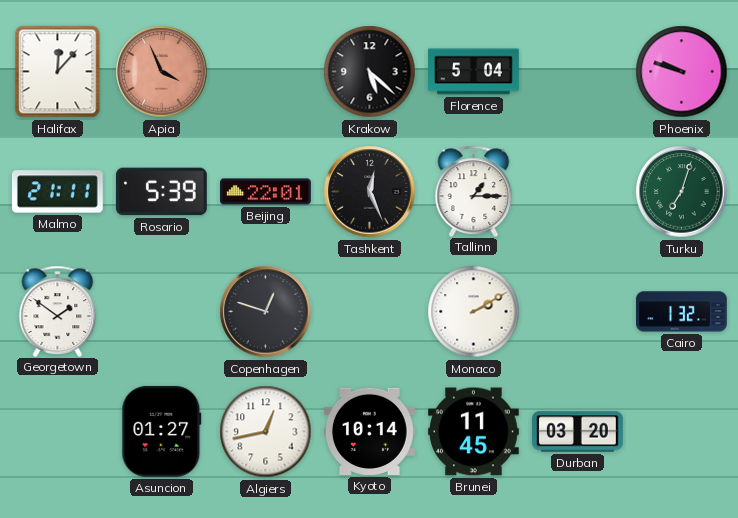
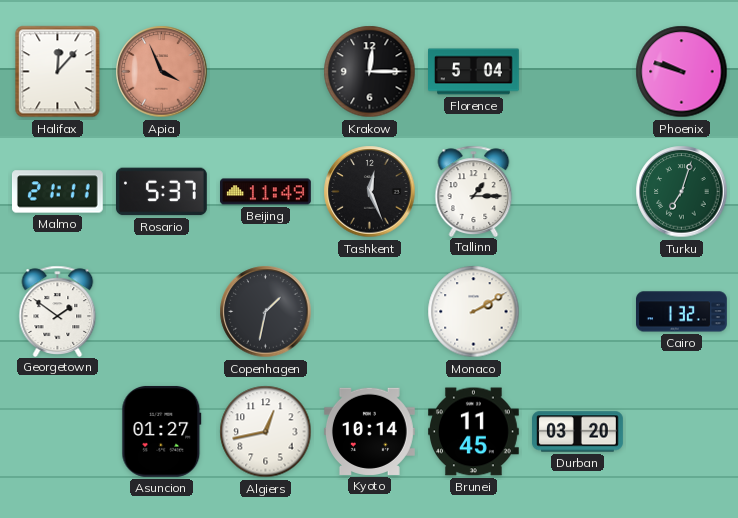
Krakow: 5:22 -> 12:15 (370, 72)
Rosario: 5:39 -> 5:37 (161, 192)
Beijing: 22:01 -> 11:49 (266, 192)
Copenhagen: 12:48 -> 1:32 (266, 312)
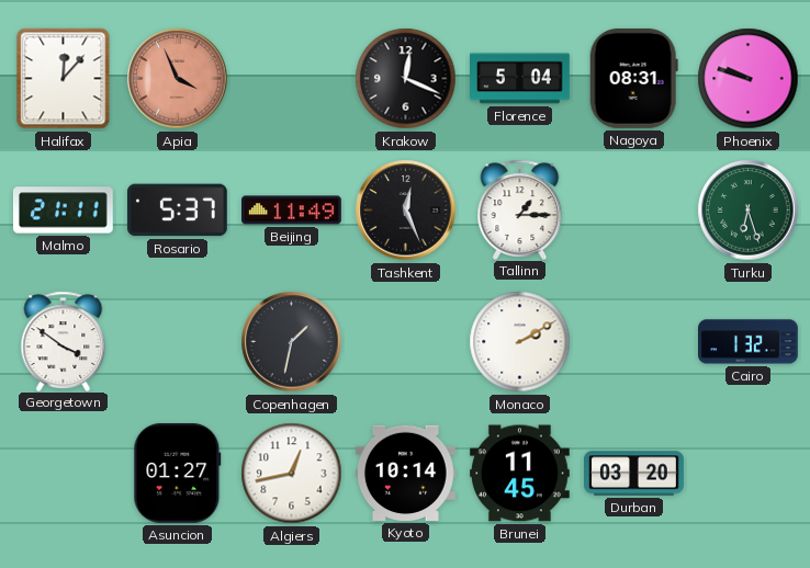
Krakow: 12:15 -> 12:19 (406, 79)
Nagoya: none -> 08:31 (633, 78)
Turku: 7:03 -> 6:27 (749, 211)
Georgetown: 1:51 -> 3:51 (64, 341)
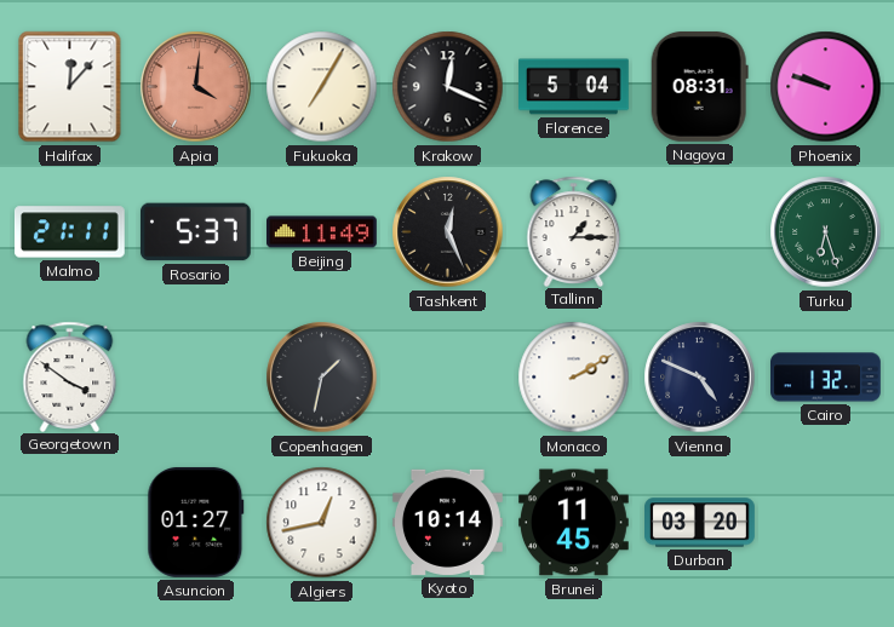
Apia: 3:56 -> 4:01 (196, 87)
Fukuoka: none -> 7:05 (322, 87)
Vienna: none -> 4:49 (700, 378)
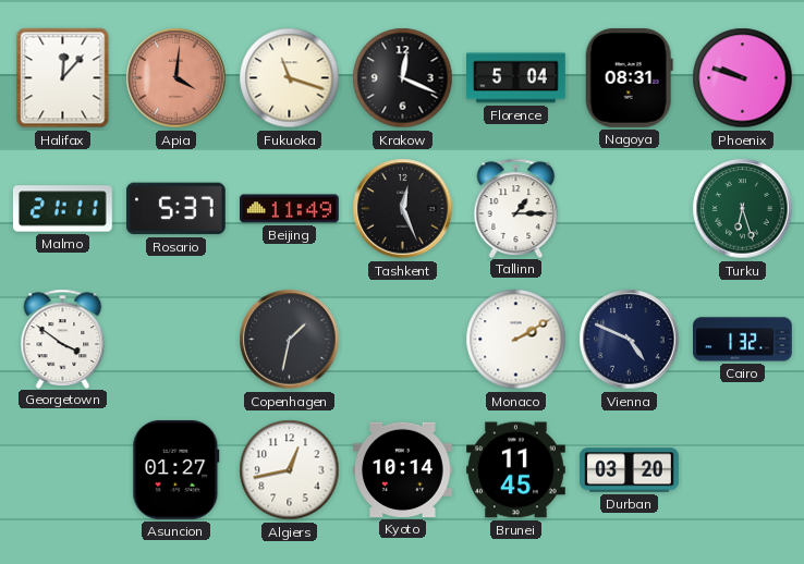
Fukuoka: 7:05 -> 11:18 (290, 78)
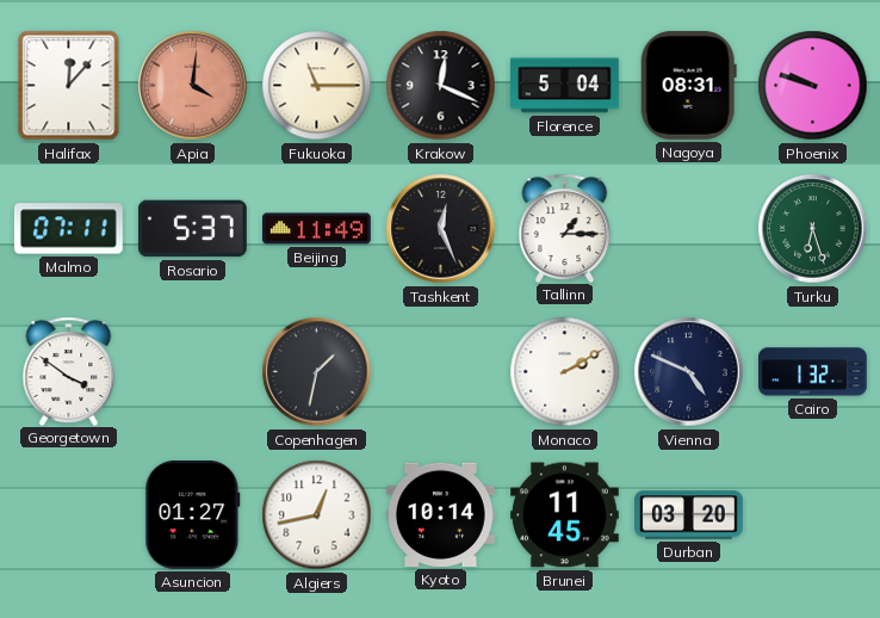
Fukuoka: 11:18 -> 11:15 (317, 86)
Malmo: 21:11 -> 07:11 (68, 229)
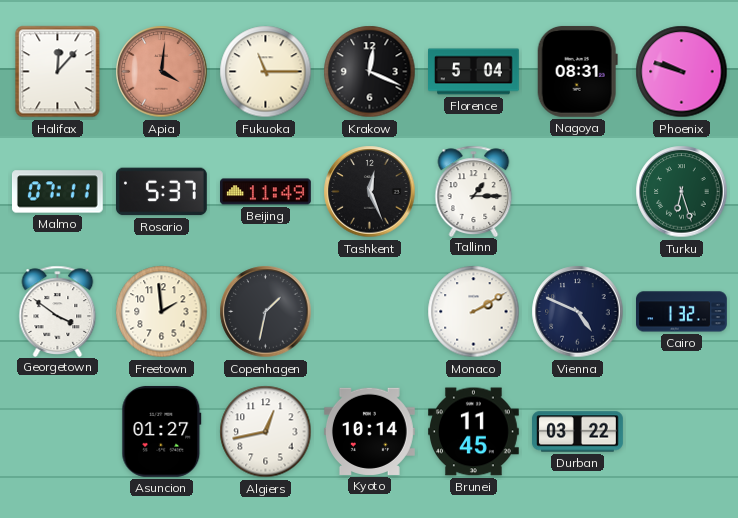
Freetown: none -> 1:59 (162, 312)
Durban: 03:20 -> 03:22 (578, 432)
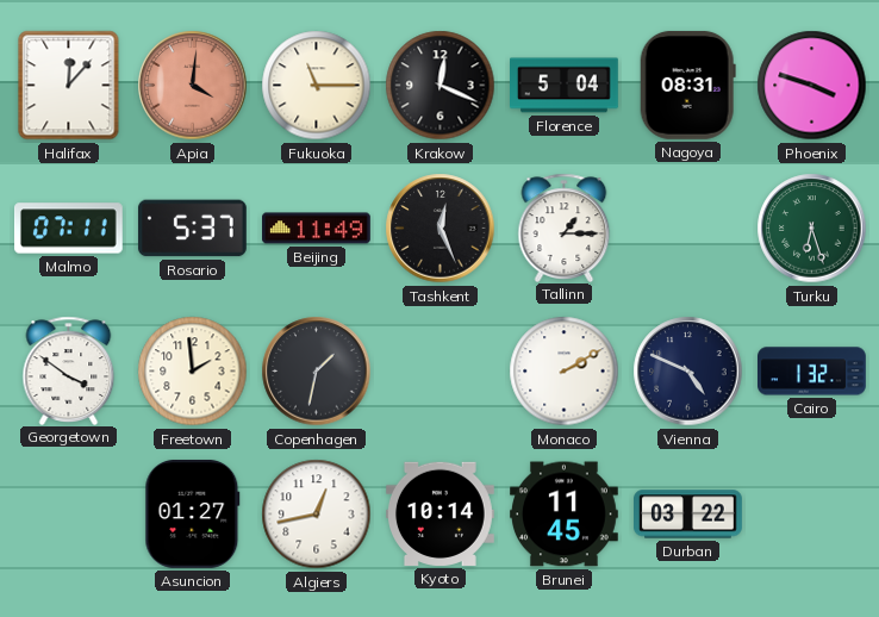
Phoenix: 9:48 -> 3:48 (812, 86)
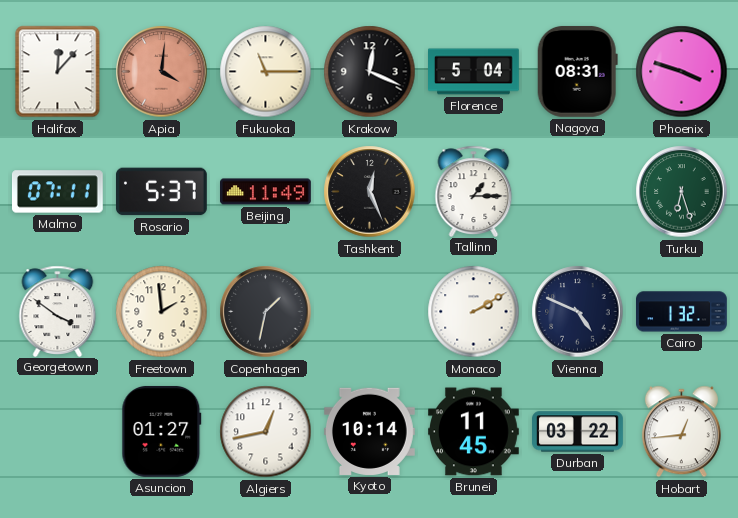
Hobart: none -> 12:44 (681, 432)
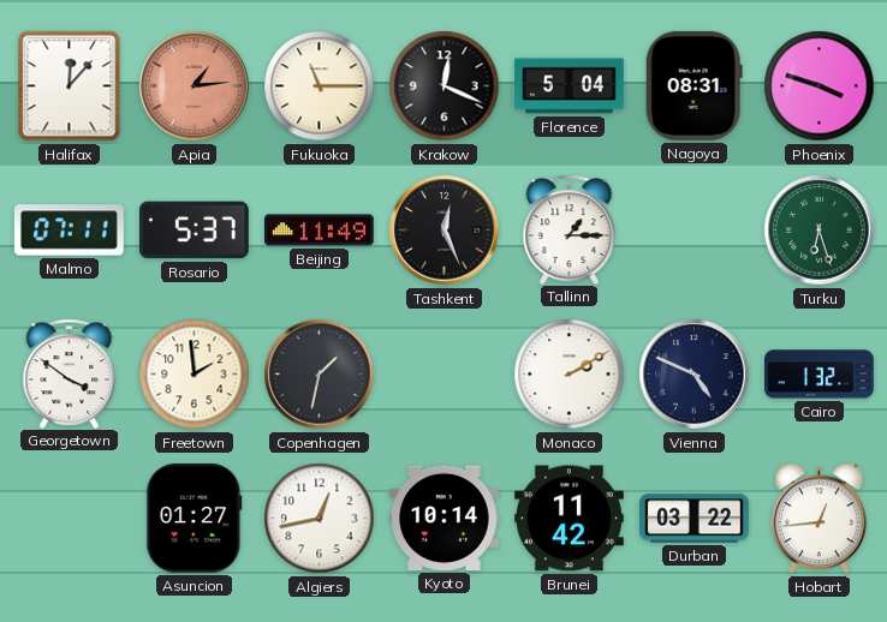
Apia: 4:01 -> 1:14 (195, 86)
Brunei: 11:45 -> 11:42 (570, 519)
